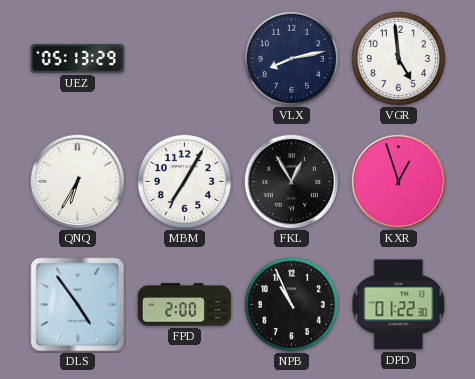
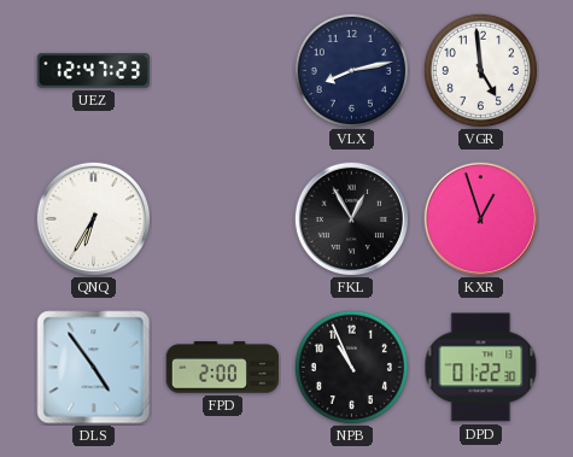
UEZ: 05:13 -> 12:47 (94, 71)
MBM: 7:05 -> none (184, 181)
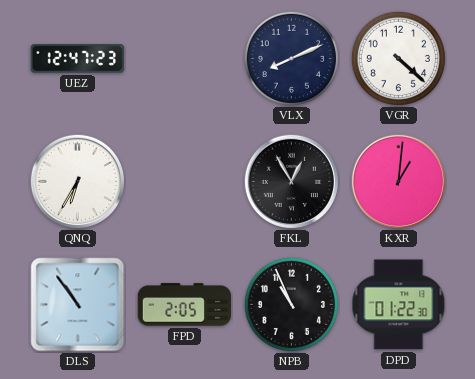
VLX: 8:13 -> 8:11 (291, 58)
VGR: 4:59 -> 4:22 (398, 58)
KXR: 12:57 -> 1:01 (398, 181)
DLS: 4:54 -> 10:54 (78, 305)
FPD: 2:00 -> 2:05 (185, 305)
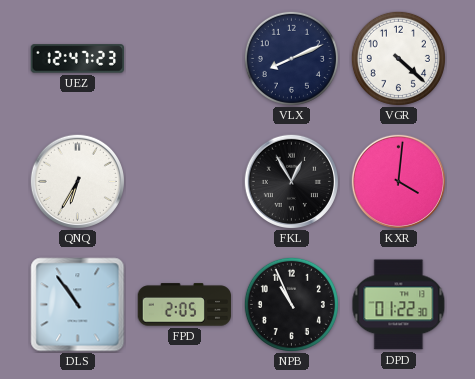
KXR: 1:01 -> 4:01 (398, 181)
